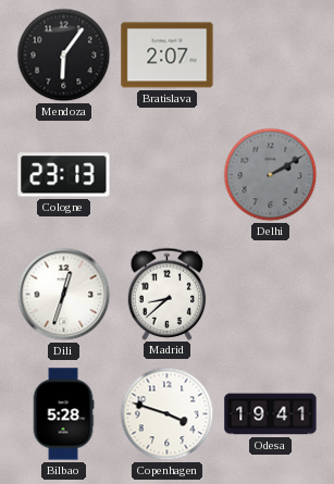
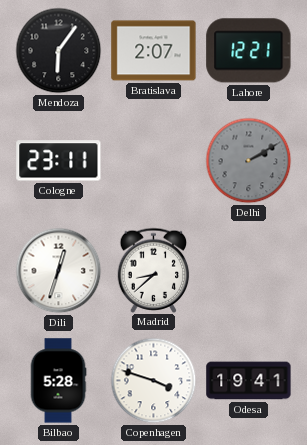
Lahore: none -> 12:21 (249, 51)
Cologne: 23:13 -> 23:11 (59, 161)
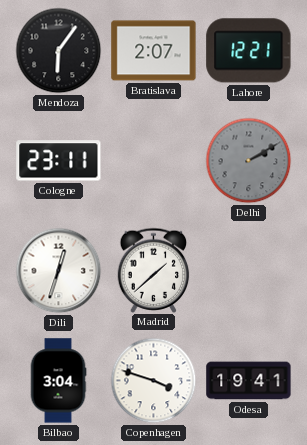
Madrid: 8:38 -> 1:38 (154, 270)
Bilbao: 5:28 -> 3:04 (58, 381)
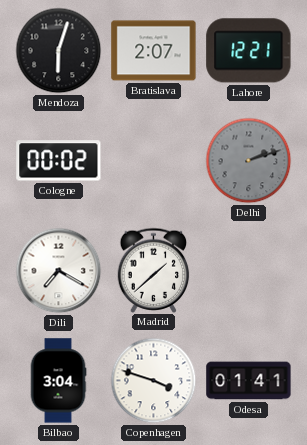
Mendoza: 6:06 -> 6:03 (59, 51)
Cologne: 23:11 -> 00:02 (59, 161)
Delhi: 2:10 -> 2:12 (249, 161)
Dili: 12:33 -> 7:20 (59, 271)
Odesa: 19:41 -> 01:41 (249, 381)
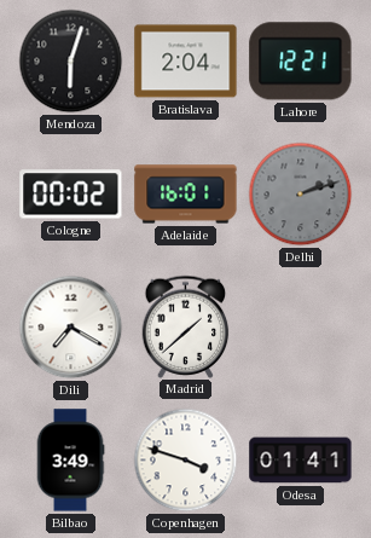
Bratislava: 2:07 -> 2:04 (186, 62)
Adelaide: none -> 16:01 (186, 195)
Bilbao: 3:04 -> 3:49 (70, 461)
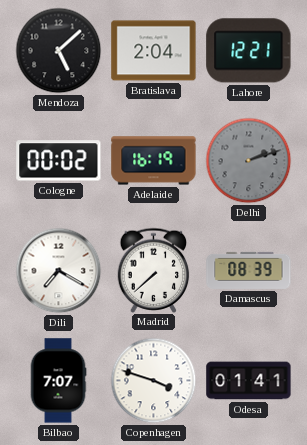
Mendoza: 6:03 -> 5:08 (59, 51)
Adelaide: 16:01 -> 16:19 (154, 161)
Madrid: 1:38 -> 7:38 (154, 270)
Damascus: none -> 08:39 (249, 270)
Bilbao: 3:49 -> 7:07 (58, 381)
